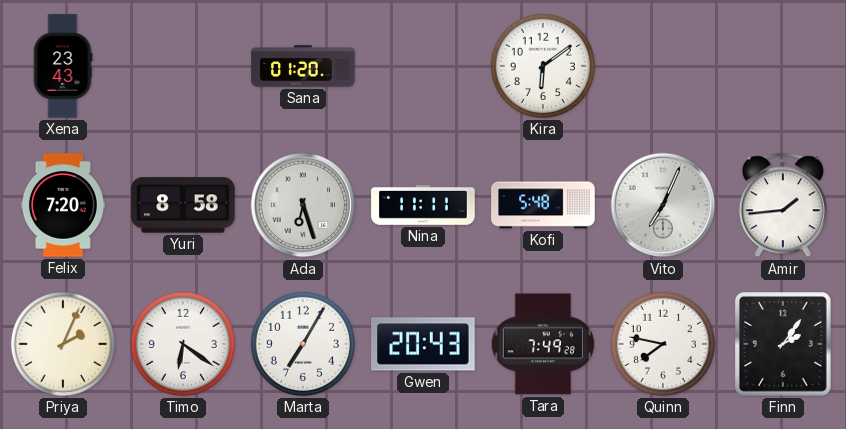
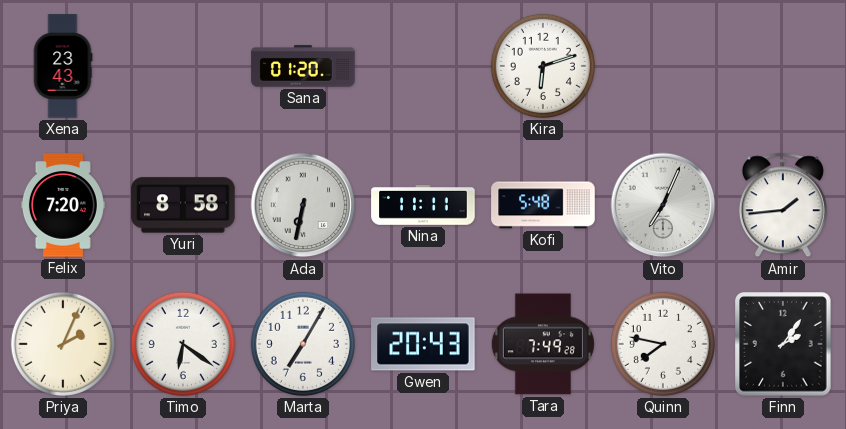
Kira: 6:09 -> 6:12 (543, 66)
Ada: 6:27 -> 6:32 (303, 205)
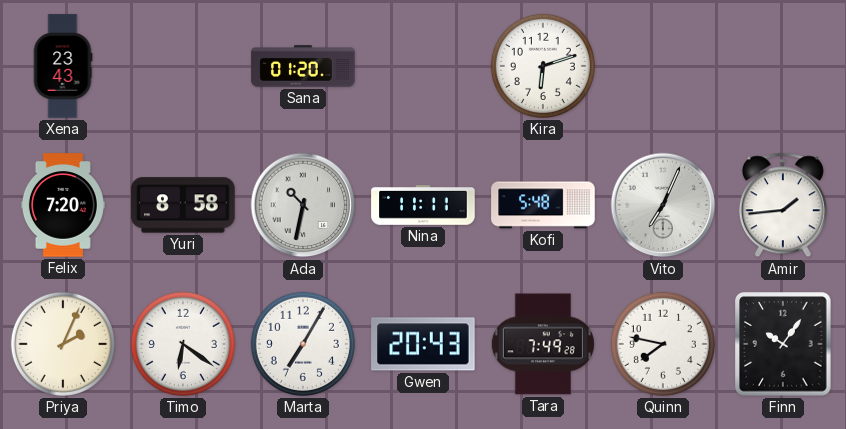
Ada: 6:32 -> 10:32 (303, 205)
Finn: 2:06 -> 10:06 (783, 344)
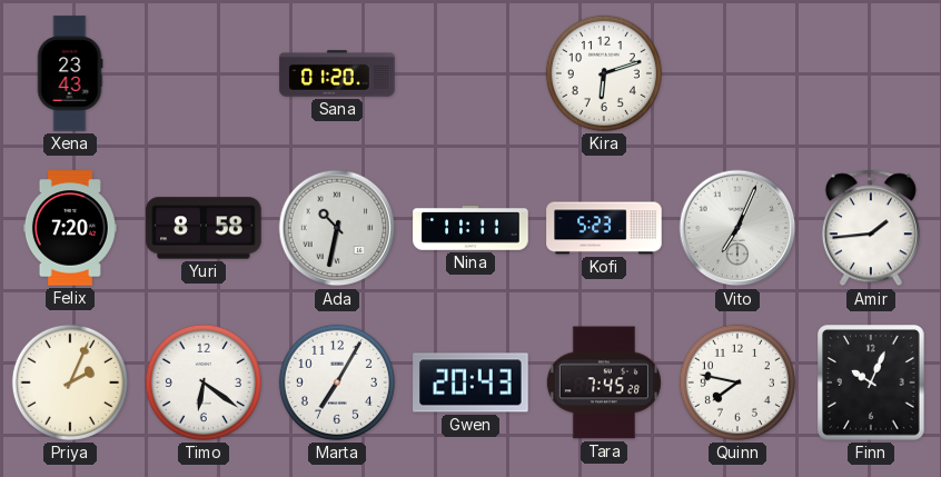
Kofi: 5:48 -> 5:23 (604, 228)
Tara: 7:49 -> 7:45 (604, 382)
Finn: 10:06 -> 10:04 (871, 382)
